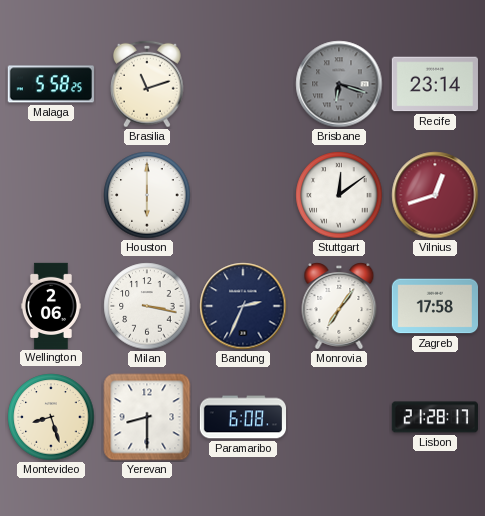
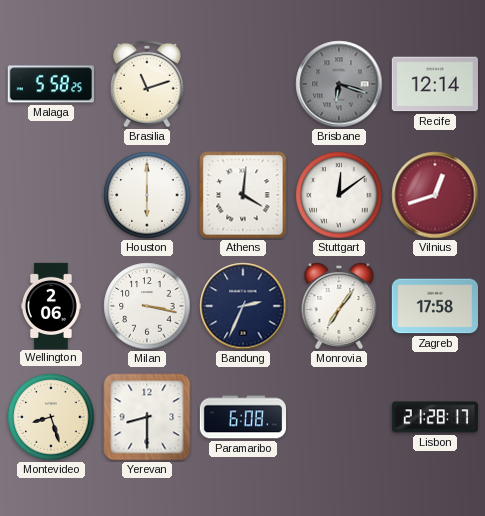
Recife: 23:14 -> 12:14 (434, 84)
Athens: none -> 4:01 (243, 195)
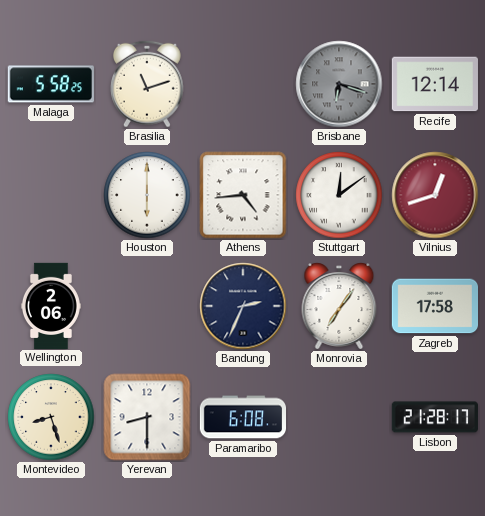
Athens: 4:01 -> 4:44 (243, 195)
Milan: 3:17 -> none (147, 306)
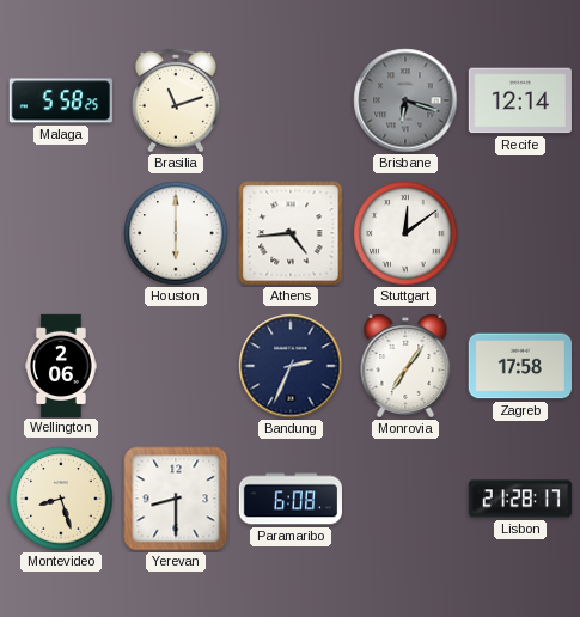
Vilnius: 12:42 -> none (435, 195)
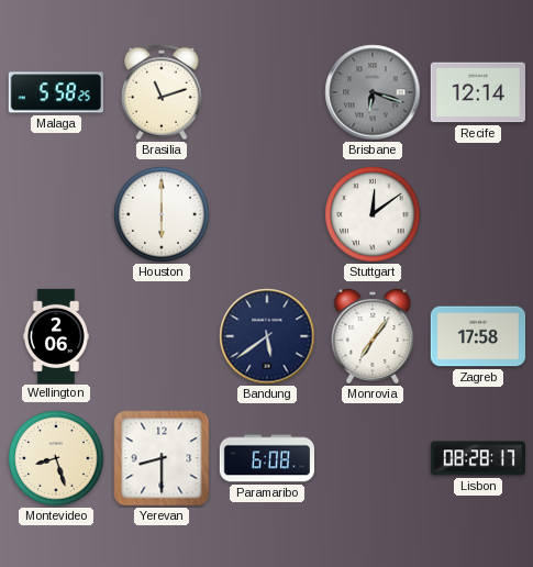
Athens: 4:44 -> none (291, 233)
Bandung: 2:34 -> 5:39 (267, 336)
Lisbon: 21:28 -> 08:28 (478, 458)
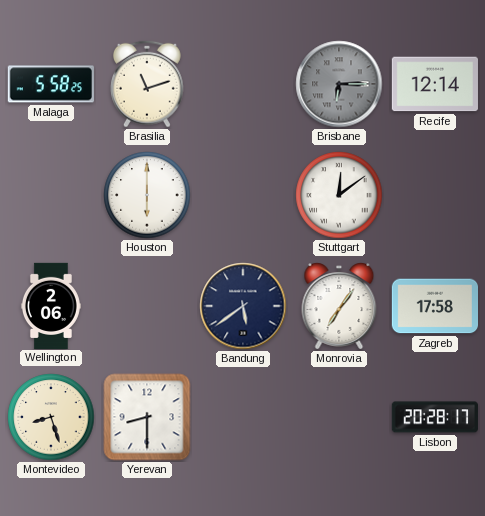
Brisbane: 6:18 -> 6:15 (339, 84)
Paramaribo: 6:08 -> none (266, 458)
Lisbon: 08:28 -> 20:28 (435, 417)
